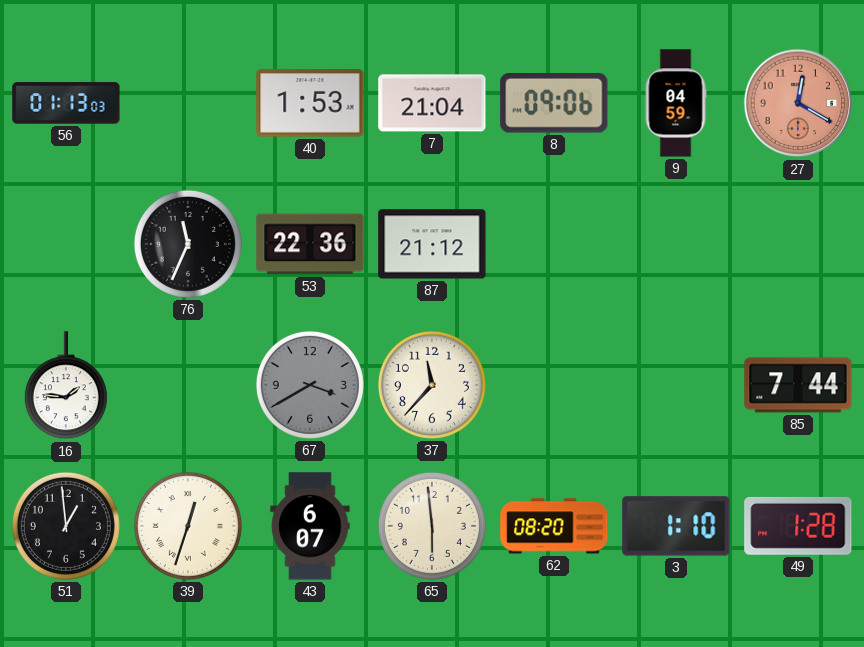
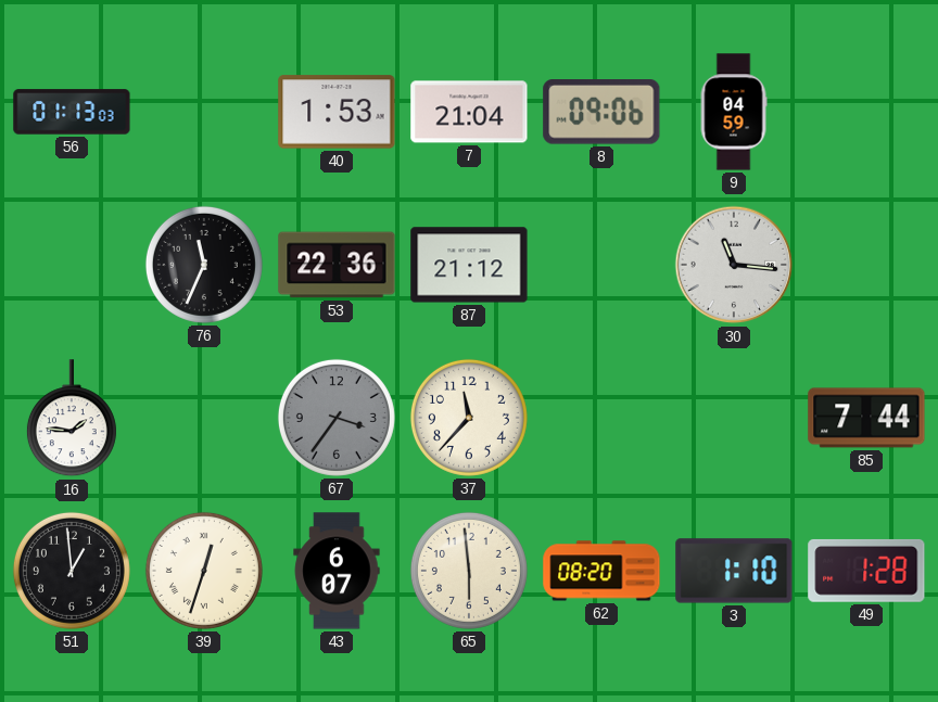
27: 12:20 -> none (798, 103)
30: none -> 11:16 (734, 265)
67: 3:40 -> 3:36 (337, 418)
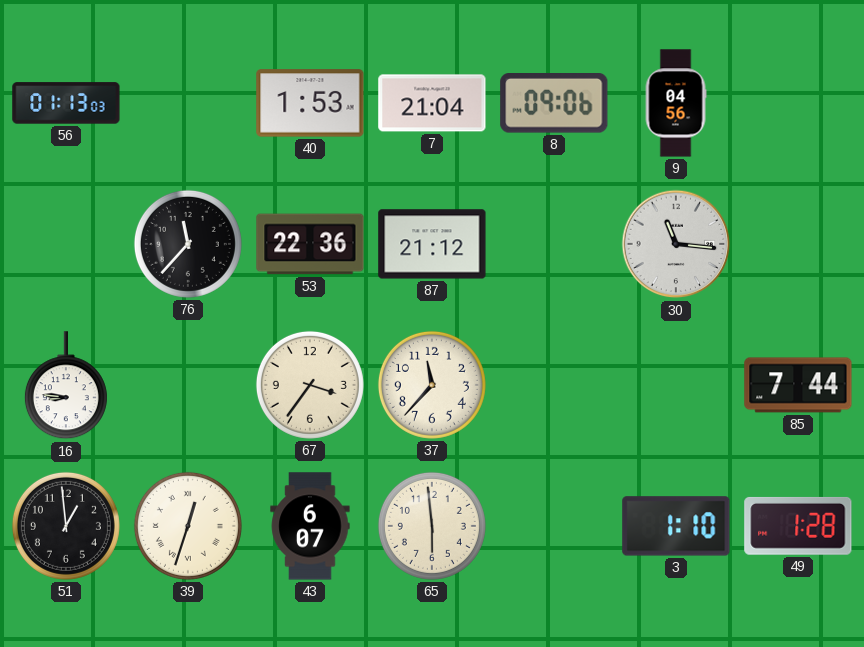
9: 04:59 -> 04:56 (676, 103)
76: 11:34 -> 11:37 (188, 244)
16: 1:46 -> 8:46 (66, 386)
67 dial: grey -> cream (310, 385)
62: 08:20 -> none (601, 571)
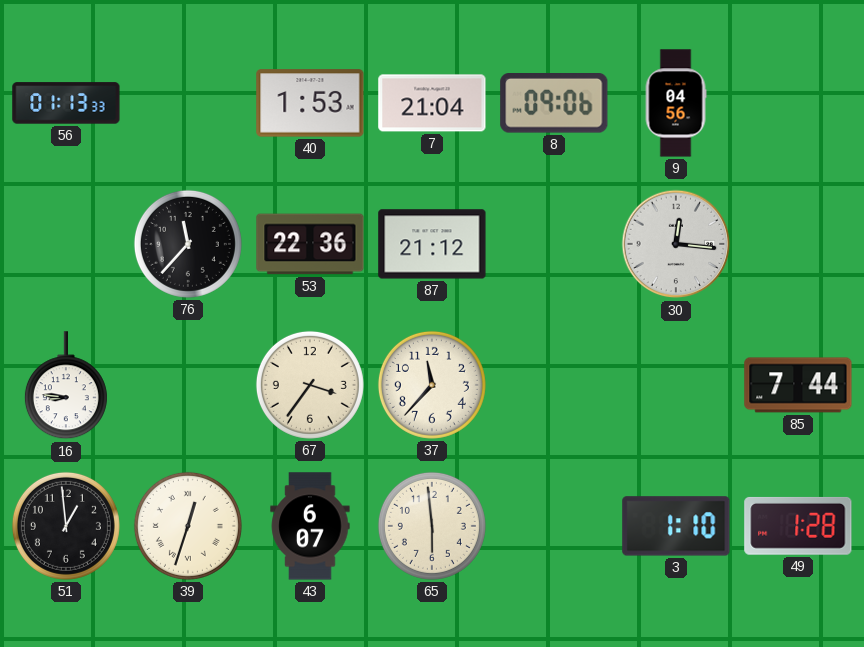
56: 01:13:03 -> 01:13:33 (66, 103)
30: 11:16 -> 12:16 (676, 244)
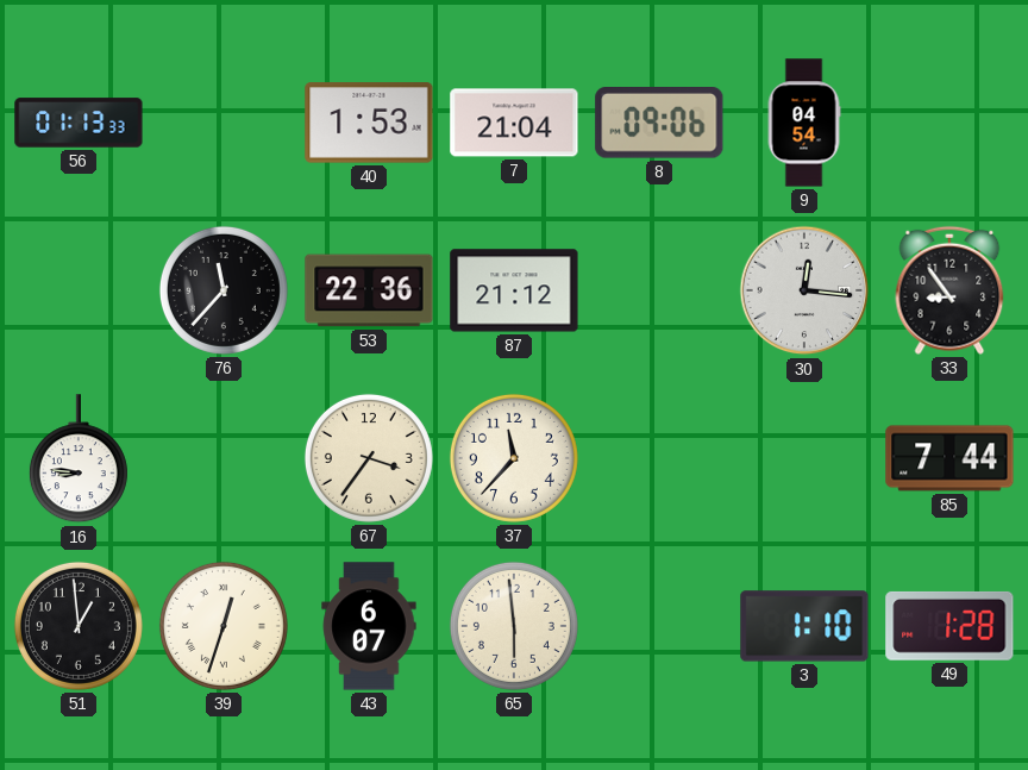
9: 04:56 -> 04:54 (804, 123)
33: none -> 8:54 (949, 290)
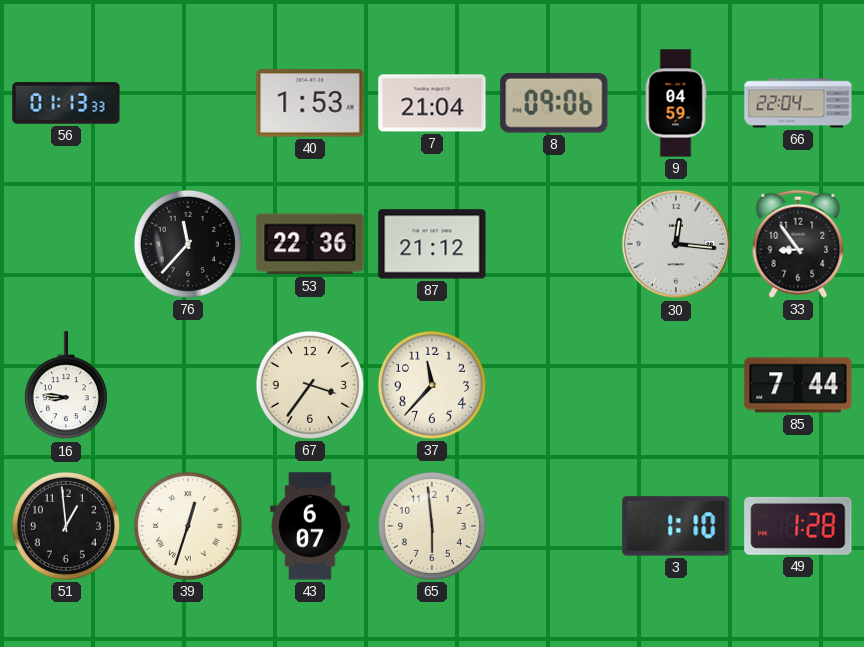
9: 04:54 -> 04:59 (676, 103)
66: none -> 22:04 (798, 103)
